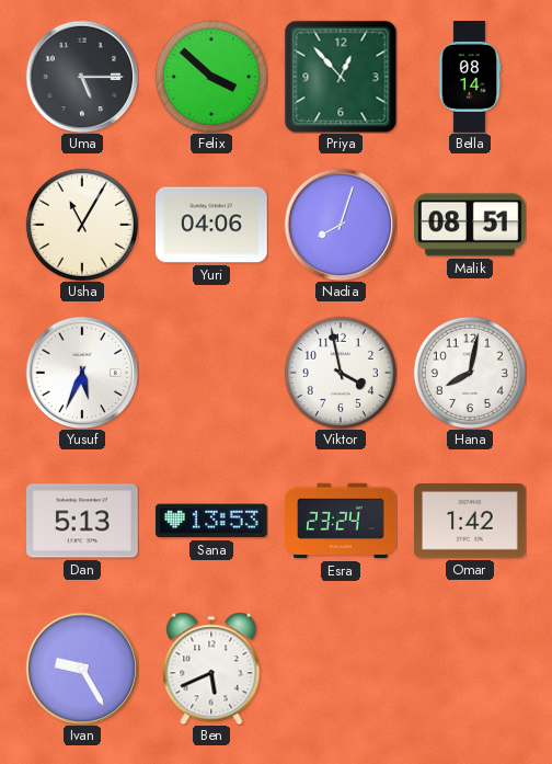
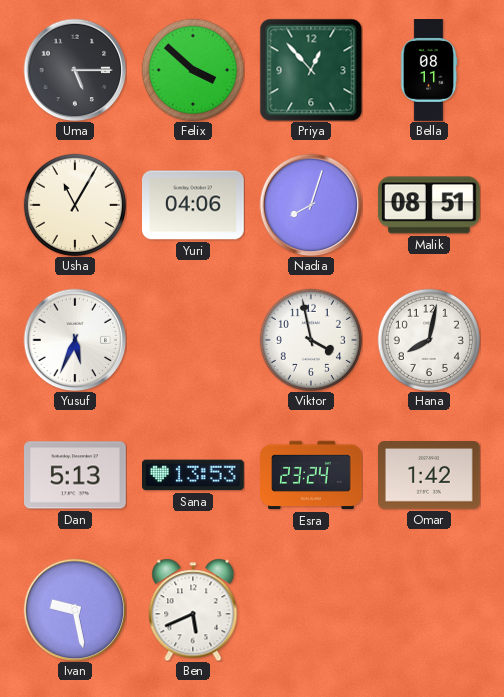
Bella: 08:14 -> 08:11 (429, 70)
Ivan: 9:25 -> 9:28 (75, 610)
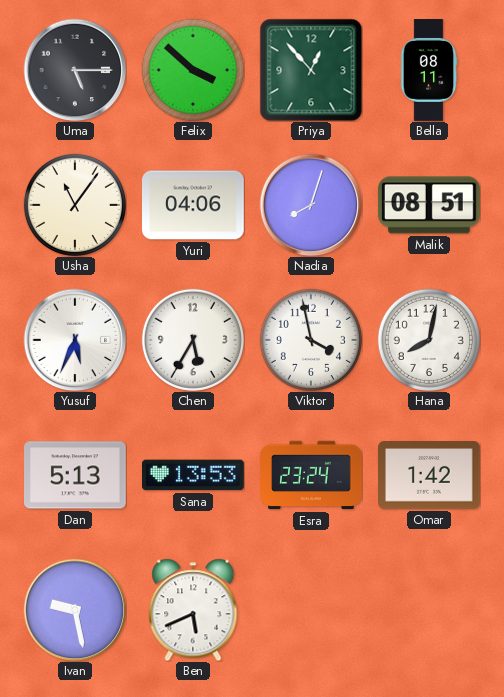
Usha: 11:05 -> 11:06 (75, 205)
Chen: none -> 5:35 (193, 340)
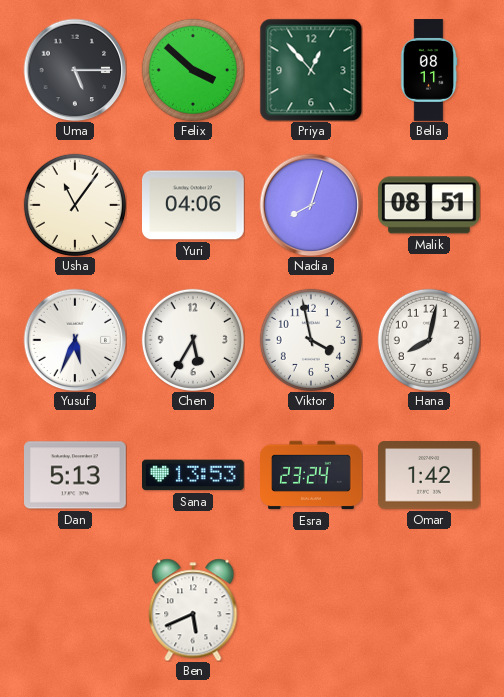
Ivan: 9:28 -> none (75, 610)
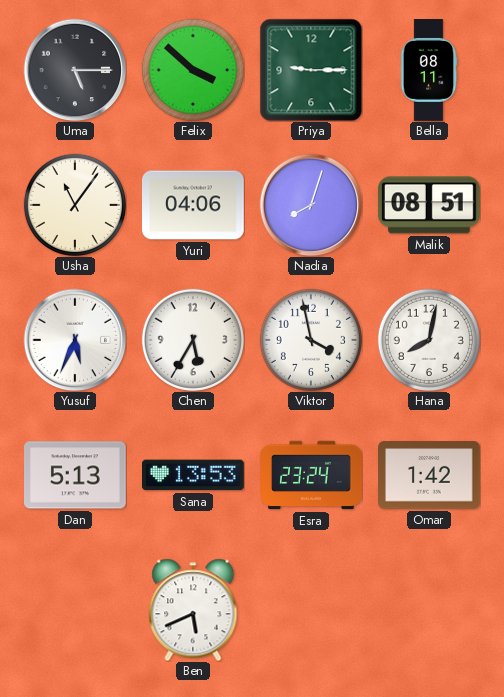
Priya: 12:53 -> 9:15 (311, 70)
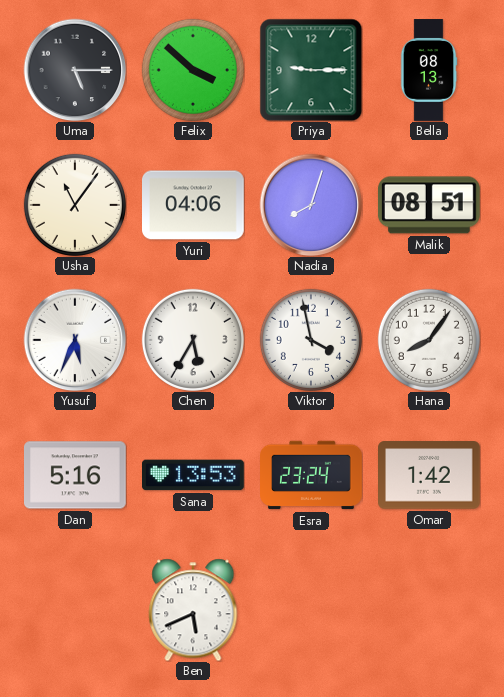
Bella: 08:11 -> 08:13 (429, 70)
Hana: 8:02 -> 8:06 (429, 340)
Dan: 5:13 -> 5:16 (76, 475)
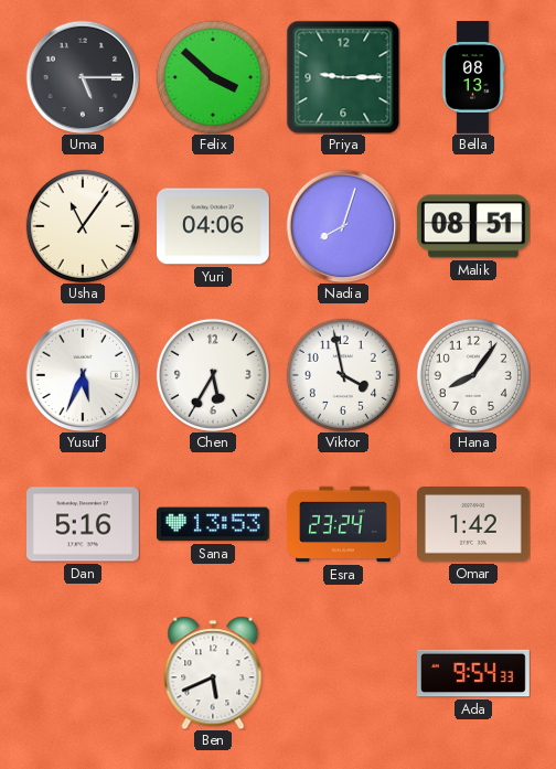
Ada: none -> 9:54 (473, 673)
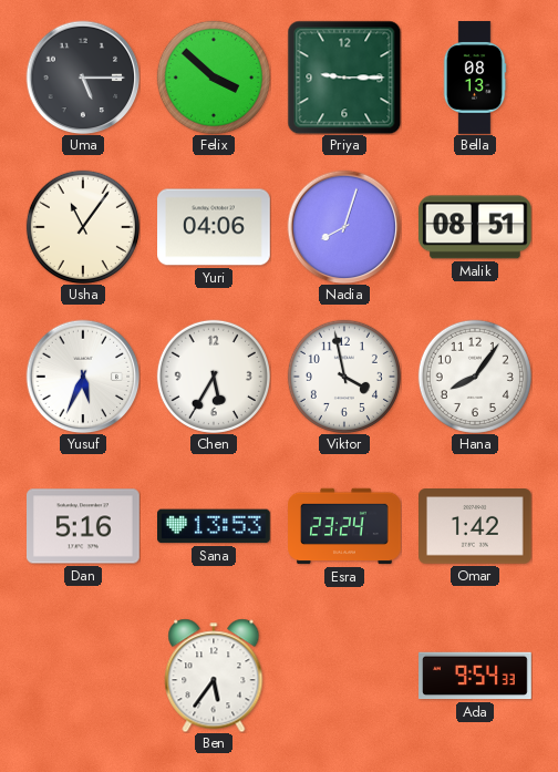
Ben: 5:41 -> 5:36 (214, 676)
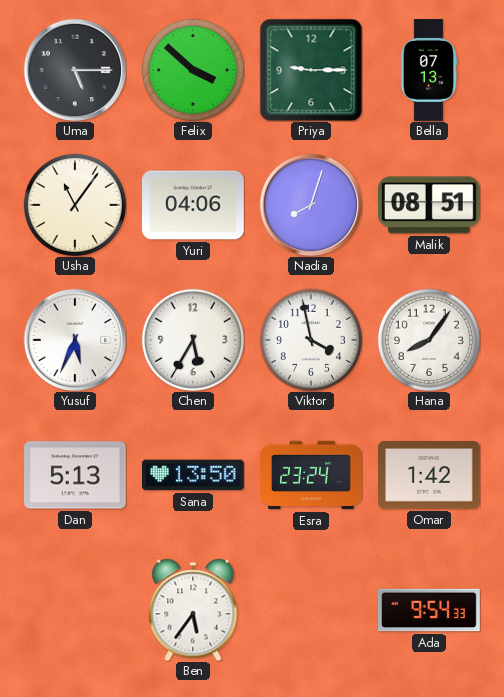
Bella: 08:13 -> 07:13 (429, 70)
Dan: 5:16 -> 5:13 (76, 475)
Sana: 13:53 -> 13:50 (194, 475)
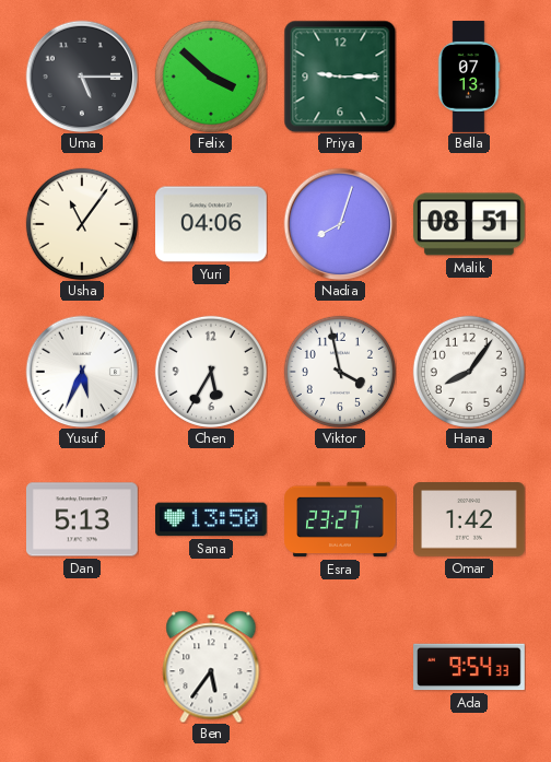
Esra: 23:24 -> 23:27 (340, 519)
